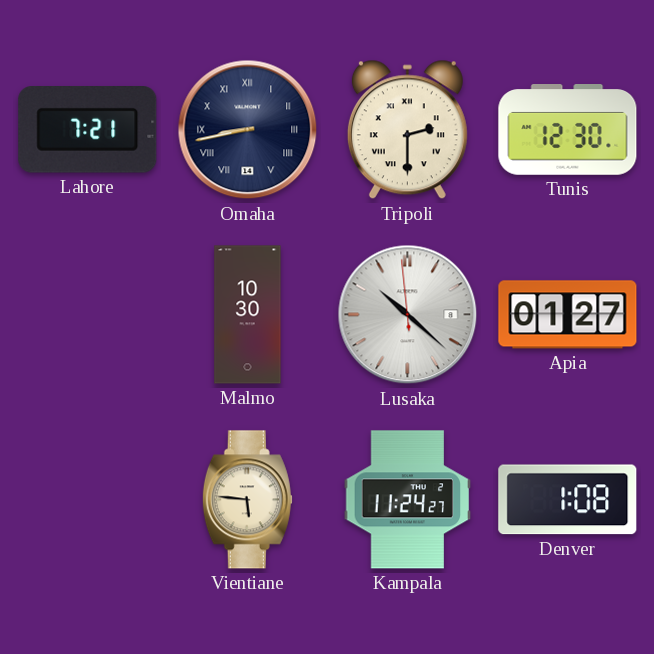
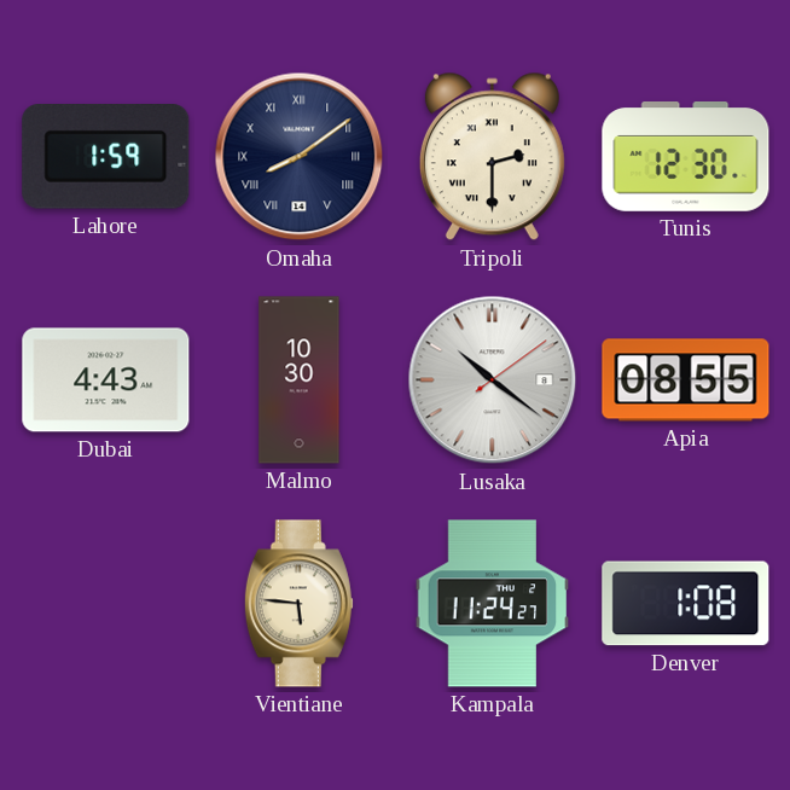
Lahore: 7:21 -> 1:59 (106, 157)
Omaha: 8:43 -> 8:09 (300, 157)
Dubai: none -> 4:43 (106, 381)
Lusaka: 10:21:59 -> 10:21:09 (493, 381)
Apia: 01:27 -> 08:55 (686, 381)
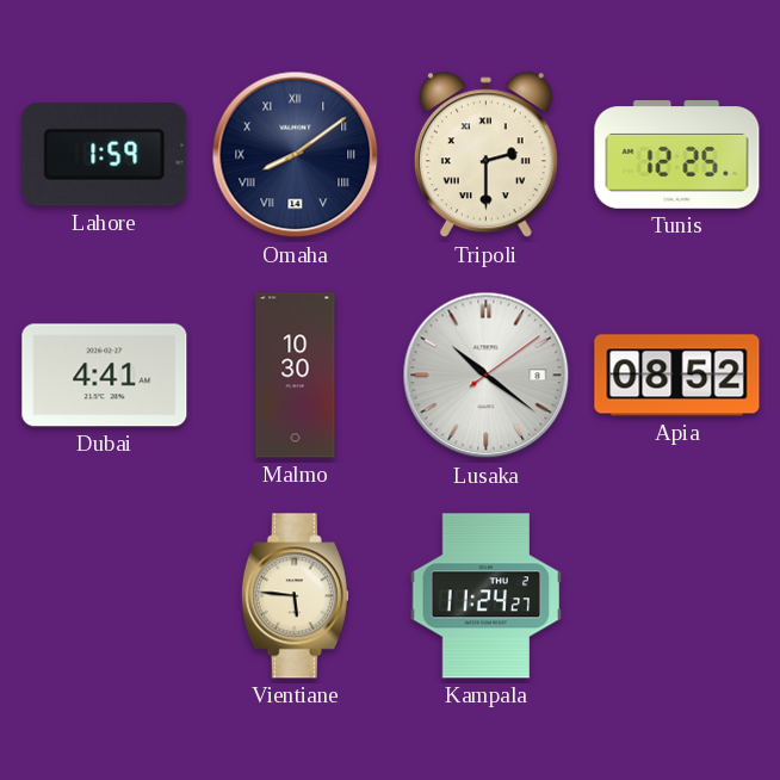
Tunis: 12:30 -> 12:25 (677, 155)
Dubai: 4:43 -> 4:41 (105, 376)
Apia: 08:55 -> 08:52 (677, 376)
Denver: 1:08 -> none (686, 604)
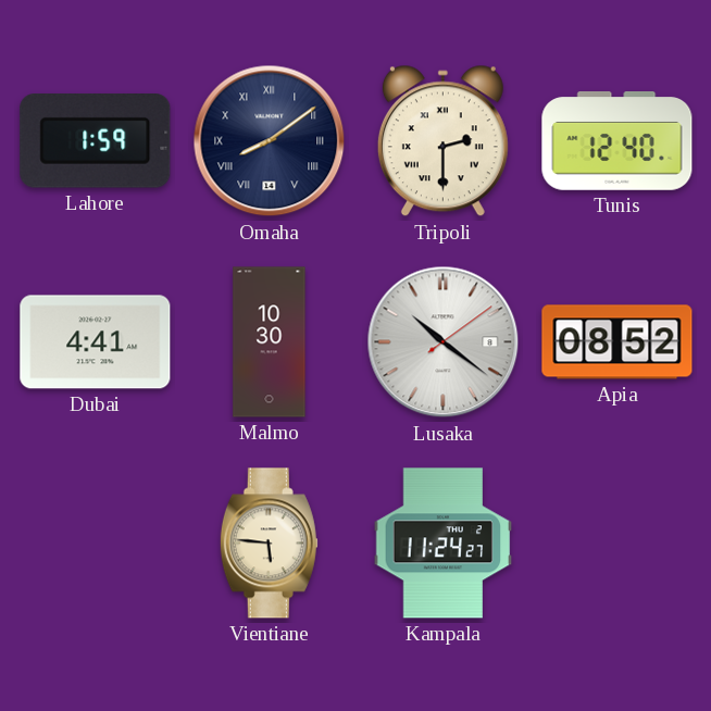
Tunis: 12:25 -> 12:40 (618, 141)
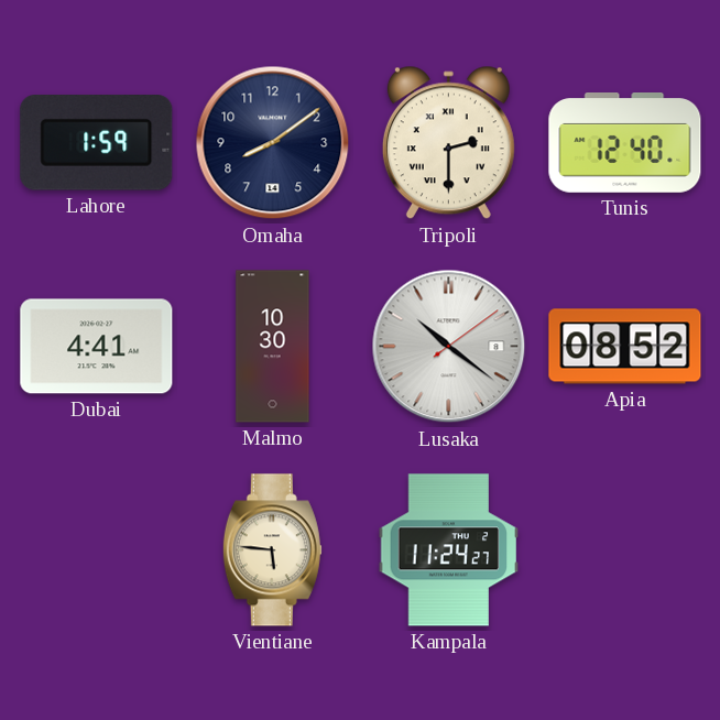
Omaha numerals: Roman -> Arabic (273, 143)
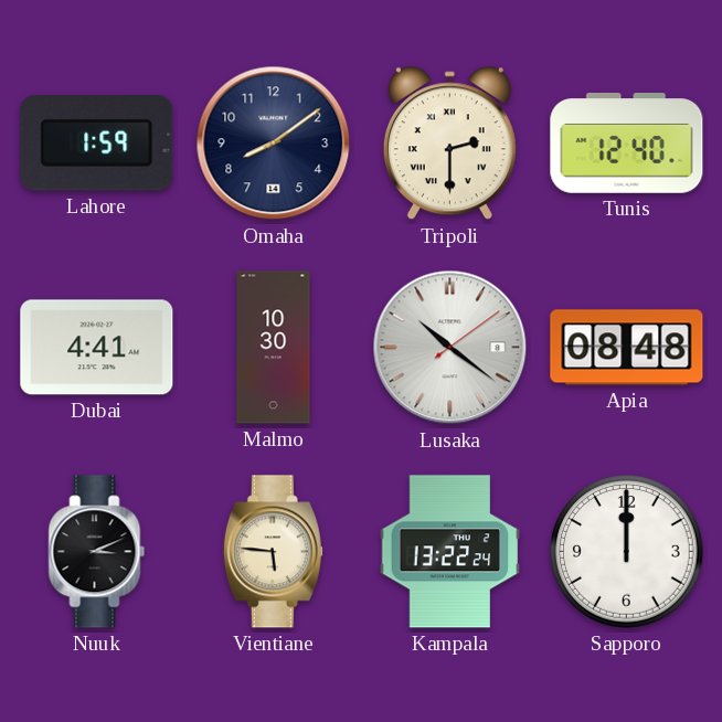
Apia: 08:52 -> 08:48 (627, 348)
Nuuk: none -> 3:11 (97, 552)
Kampala: 11:24 -> 13:22 (450, 552)
Sapporo: none -> 12:00 (627, 552)
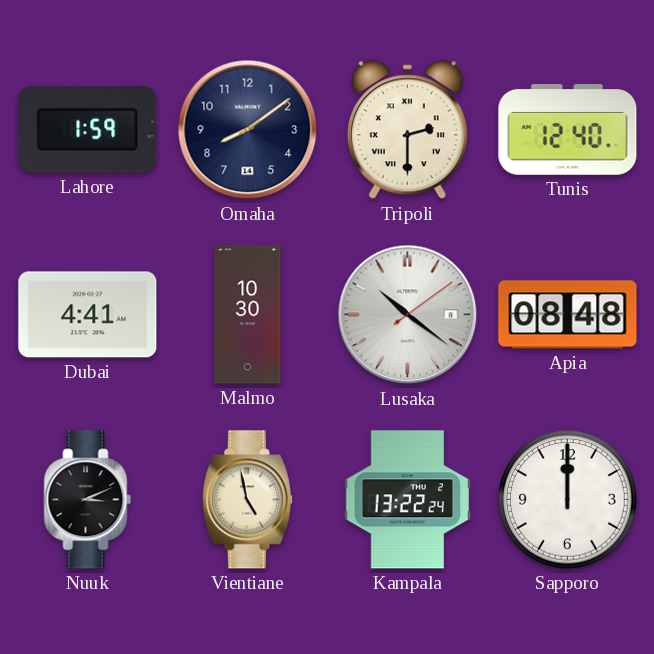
Vientiane: 5:46 -> 4:58 (247, 500)
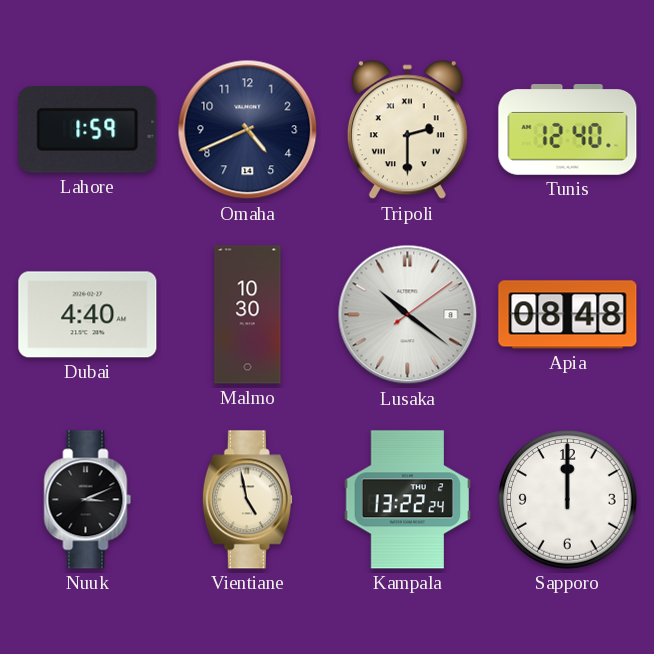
Omaha: 8:09 -> 4:41 (248, 130)
Dubai: 4:41 -> 4:40 (88, 315)
